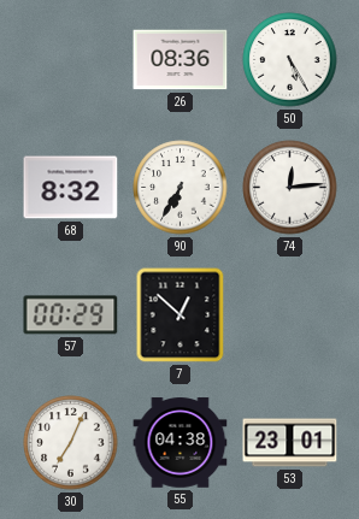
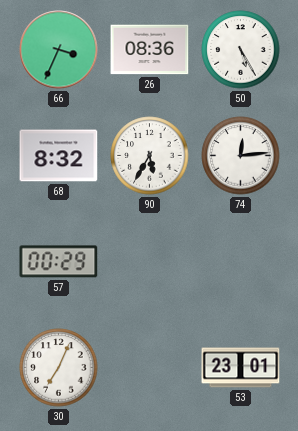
66: none -> 3:34 (59, 50)
90: 6:35 -> 5:35 (150, 156)
7: 12:52 -> none (181, 315)
55: 04:38 -> none (181, 443)
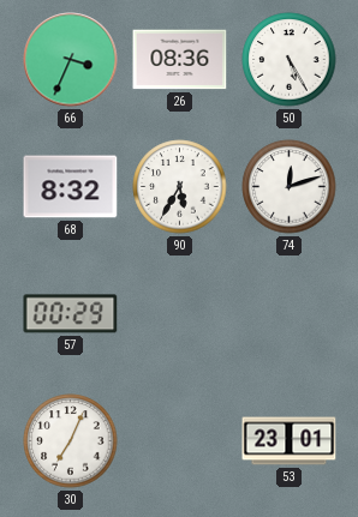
74: 12:14 -> 12:12 (290, 187)
